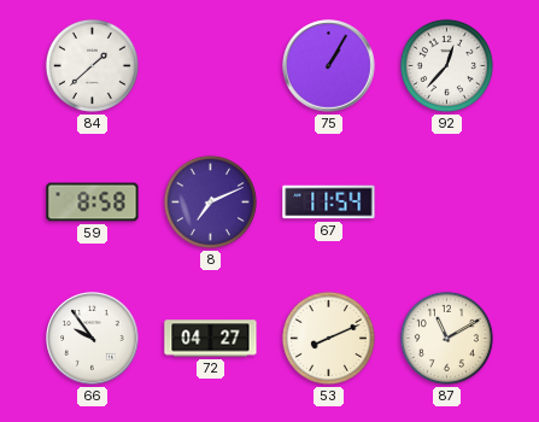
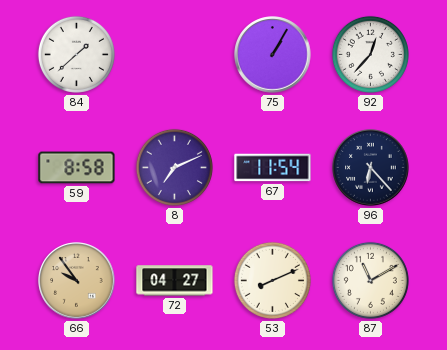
96: none -> 6:23 (371, 168)
66 dial: white -> champagne (77, 281)
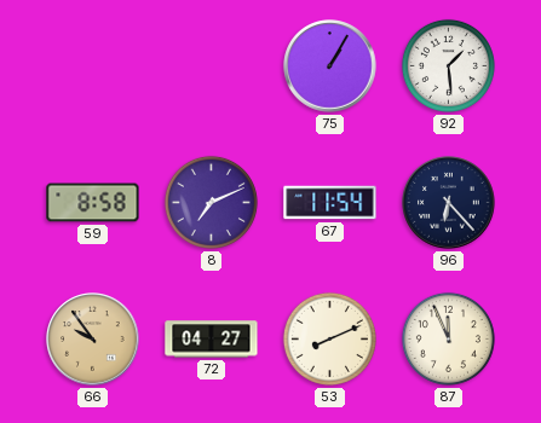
84: 1:38 -> none (76, 54)
92: 12:37 -> 1:29 (448, 65)
87: 11:10 -> 11:56 (448, 338)
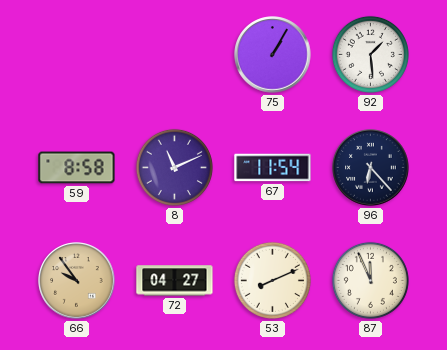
8: 7:11 -> 11:11 (174, 167)
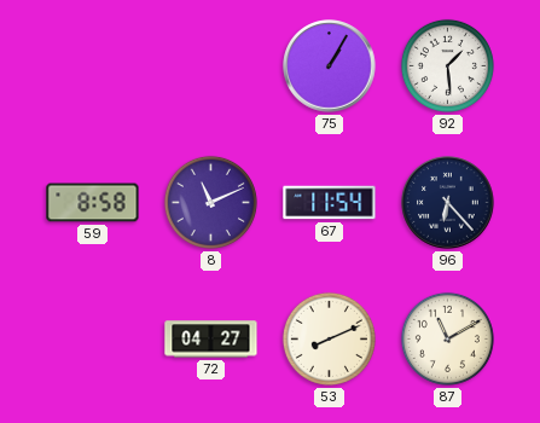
66: 9:54 -> none (77, 281)
87: 11:56 -> 11:10 (447, 338)
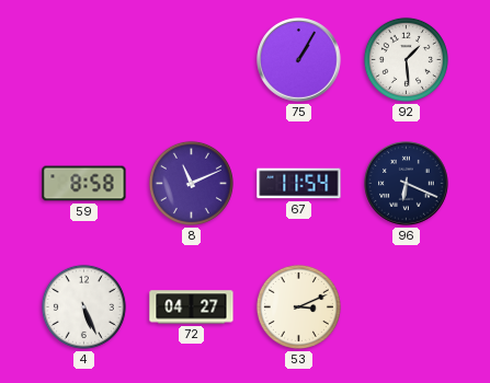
96: 6:23 -> 6:19 (407, 184)
4: none -> 5:26 (83, 306)
53: 8:11 -> 3:11 (298, 306)
87: 11:10 -> none (447, 338)
